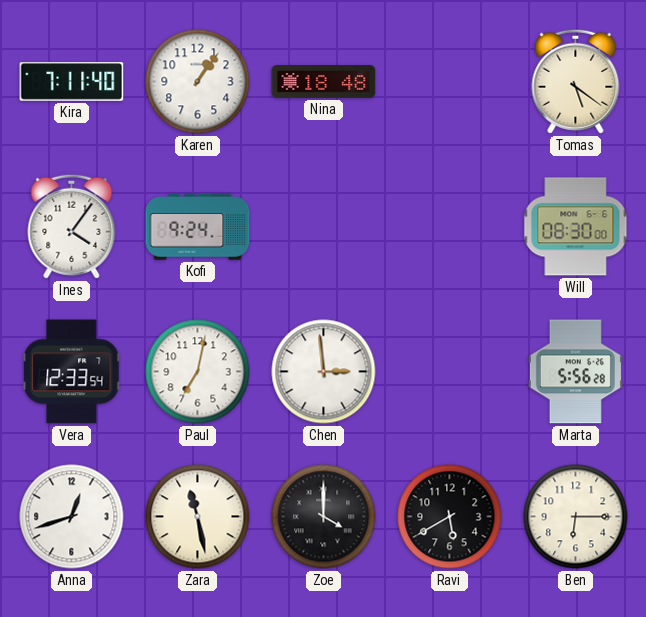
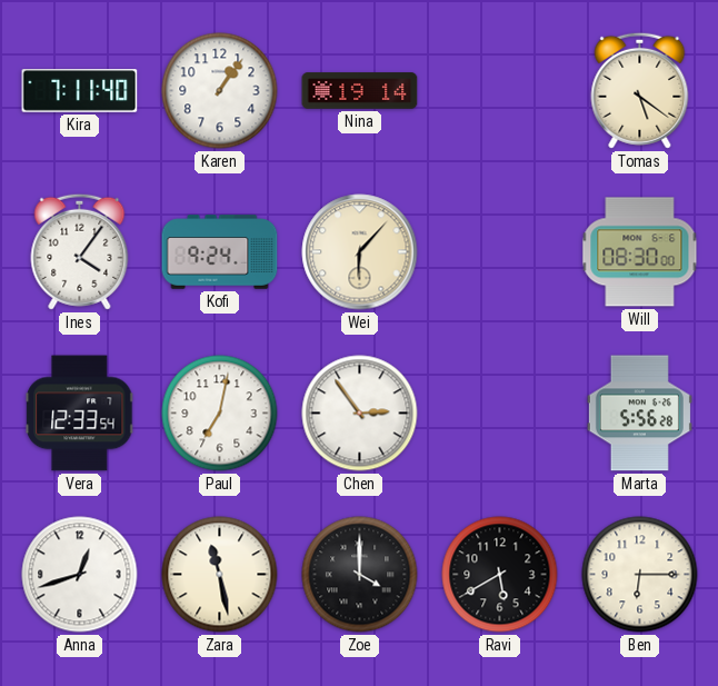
Nina: 18:48 -> 19:14 (360, 91)
Wei: none -> 6:07 (360, 252)
Chen: 2:59 -> 2:54 (360, 414)
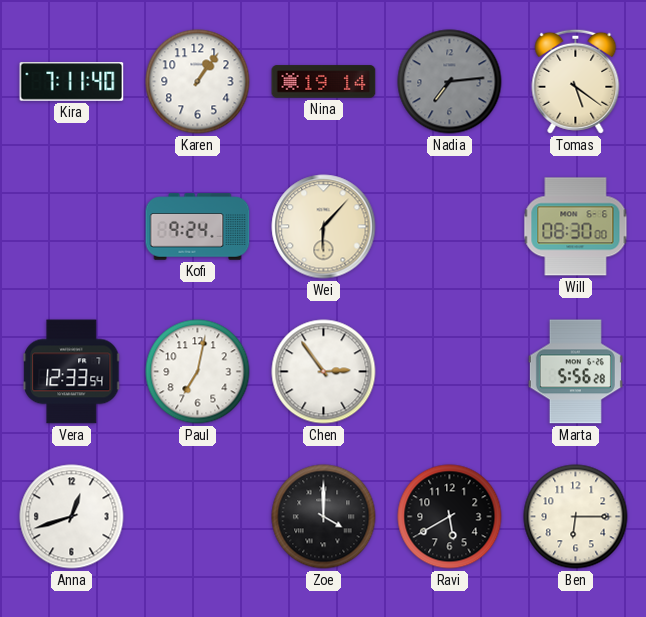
Nadia: none -> 7:14 (450, 82)
Ines: 4:06 -> none (80, 251)
Zara: 11:28 -> none (220, 575)
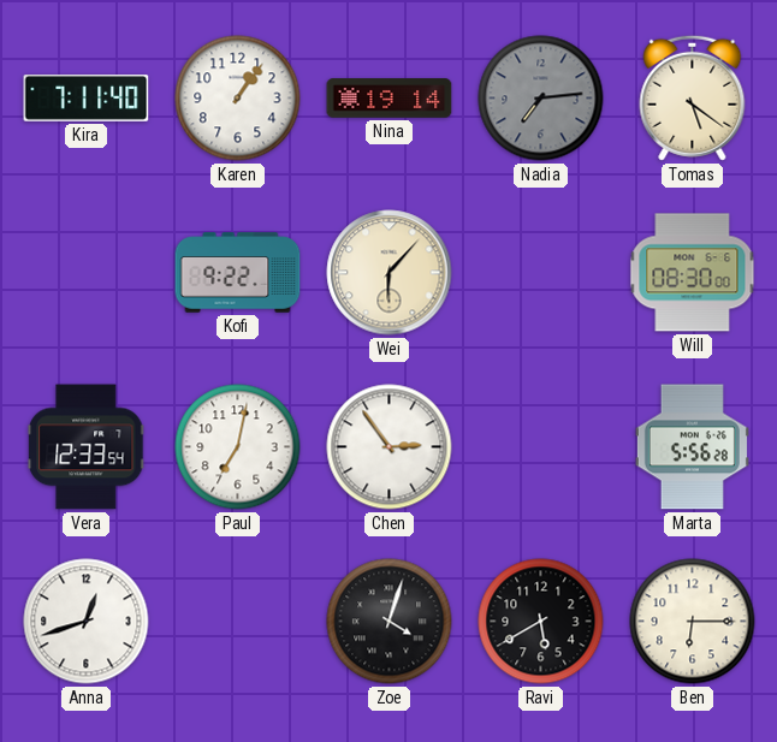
Kofi: 9:24 -> 9:22 (238, 273)
Zoe: 4:00 -> 4:03 (390, 622)
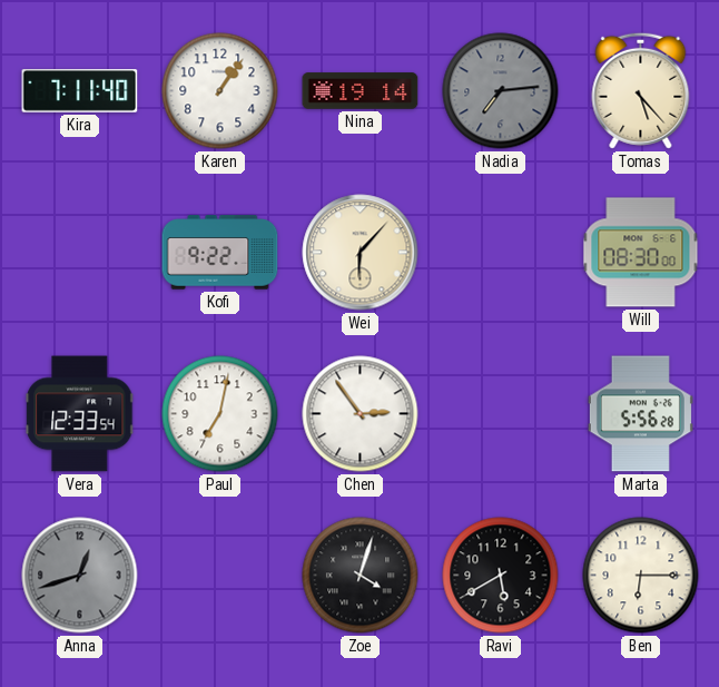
Tomas: 5:21 -> 5:23 (641, 90)
Anna dial: white -> grey (80, 576)
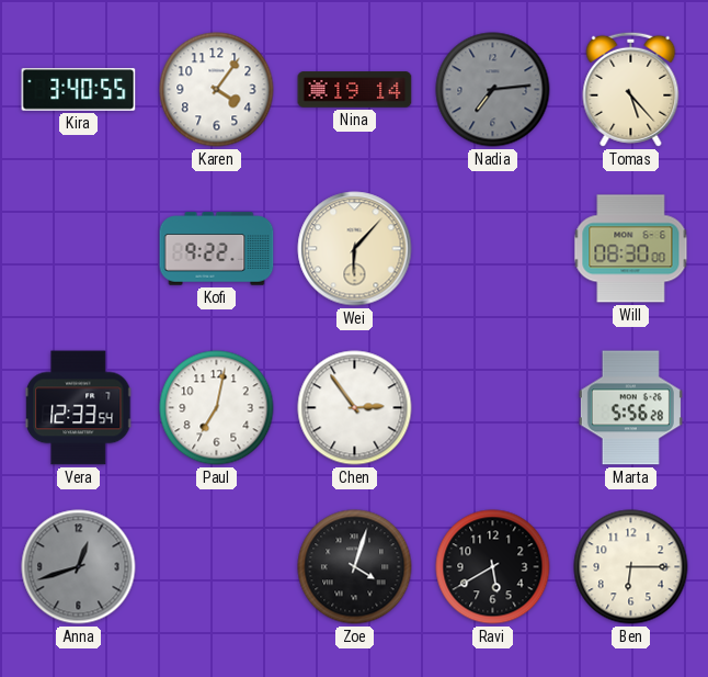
Kira: 7:11 -> 3:40 (79, 90)
Karen: 1:06 -> 4:06 (217, 90)
